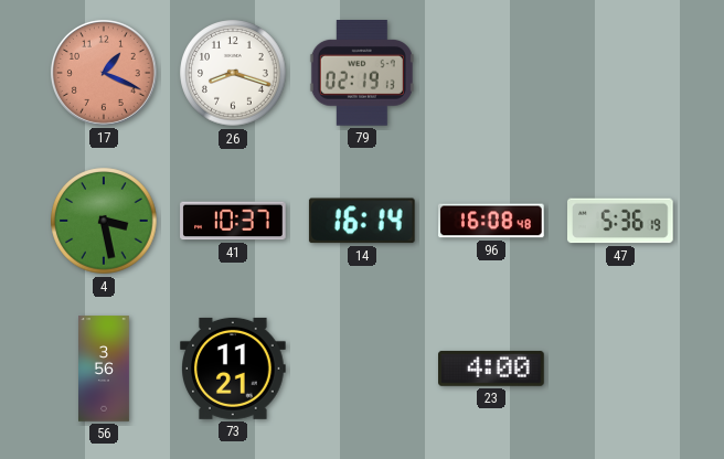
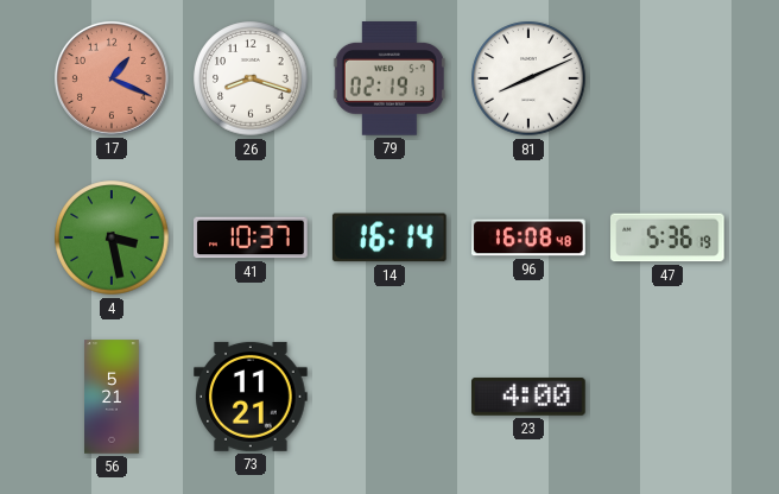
81: none -> 8:11 (528, 78)
56: 3:56 -> 5:21 (113, 397)
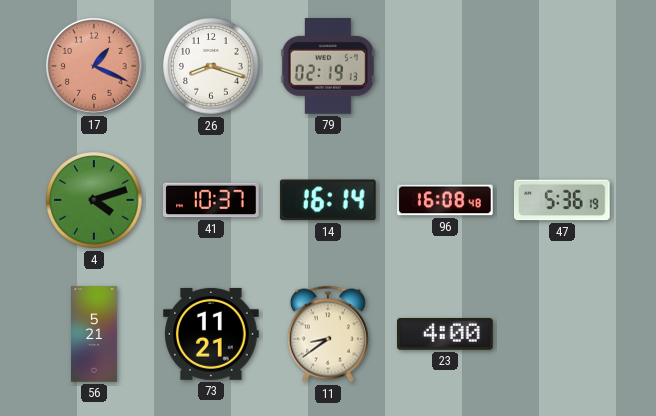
81: 8:11 -> none (528, 78)
4: 3:28 -> 4:12 (94, 200)
11: none -> 8:39 (328, 334)
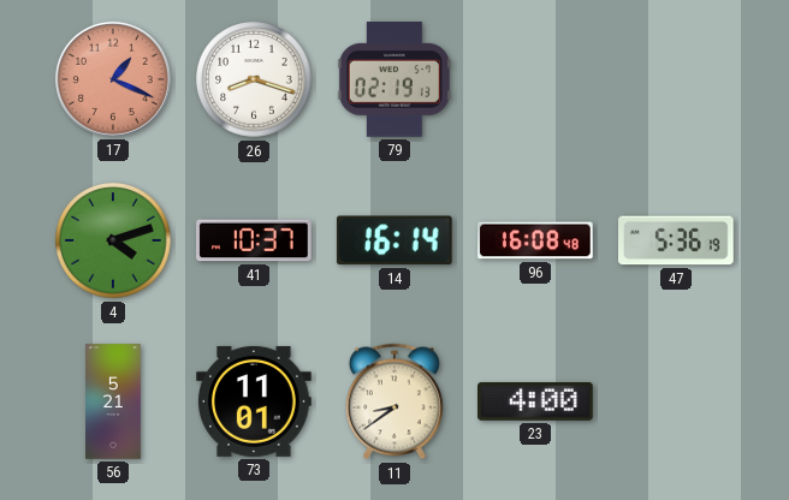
73: 11:21 -> 11:01 (254, 401)
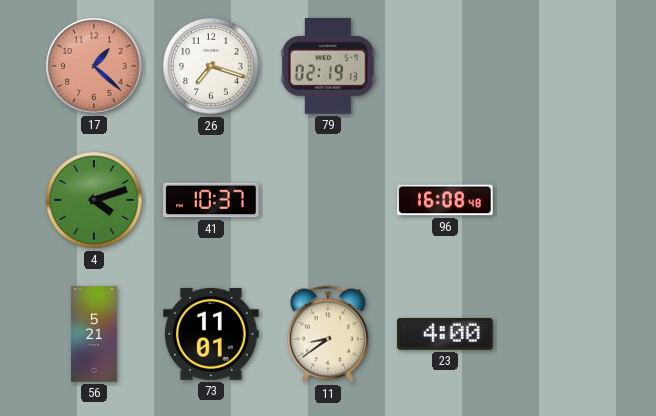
17: 1:19 -> 1:22 (94, 66)
26: 8:18 -> 7:18 (211, 66)
14: 16:14 -> none (394, 240)
47: 5:36 -> none (677, 240)
